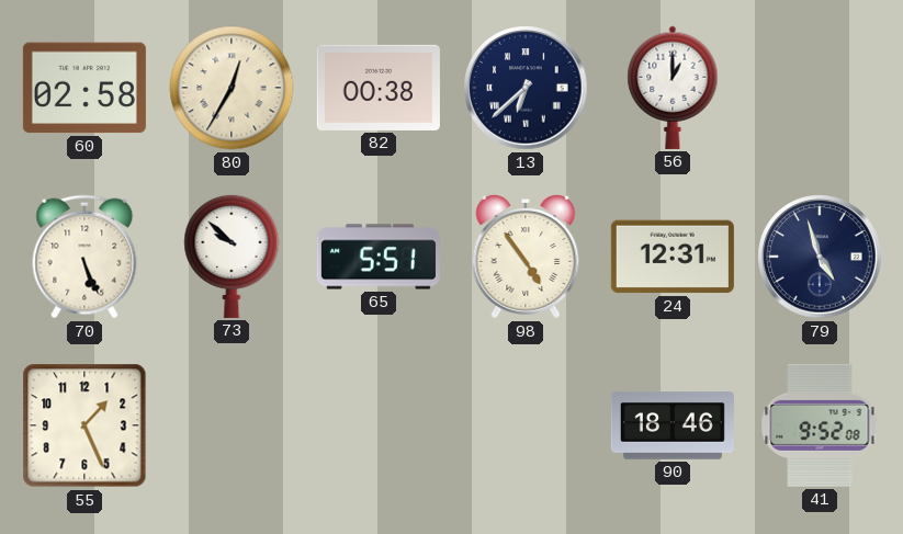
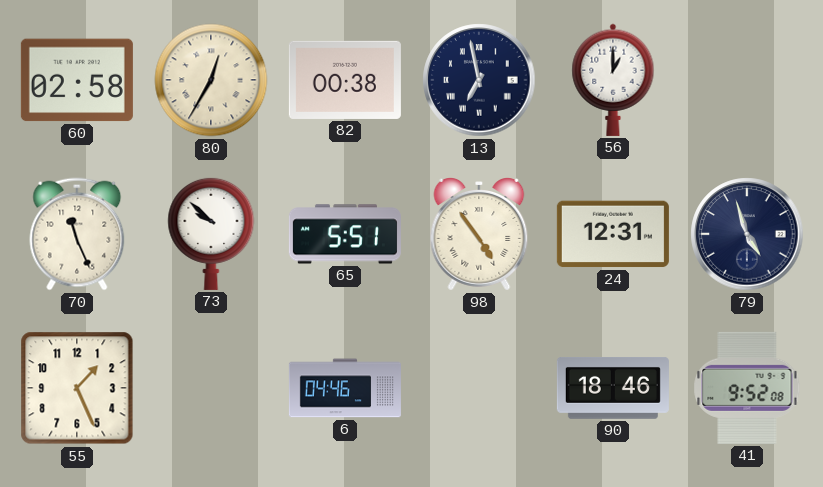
13: 6:38 -> 6:58 (479, 80)
70: 5:26 -> 11:26 (77, 234)
6: none -> 04:46 (345, 388)
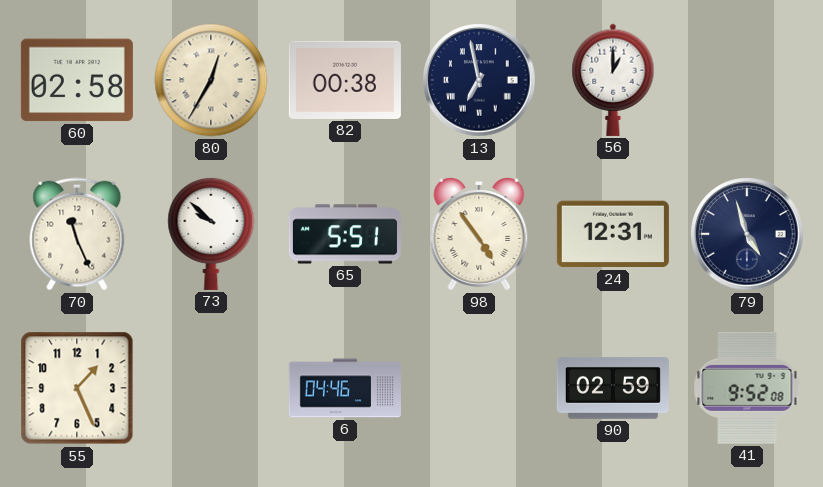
90: 18:46 -> 02:59 (613, 389)
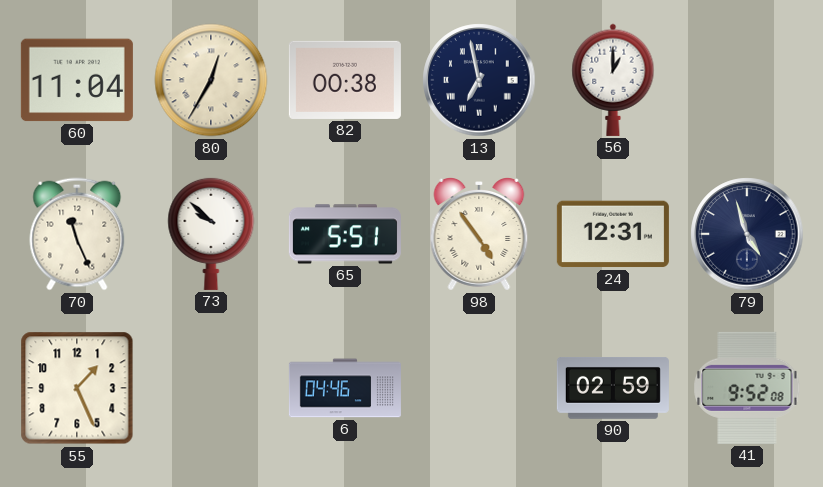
60: 02:58 -> 11:04 (77, 80)
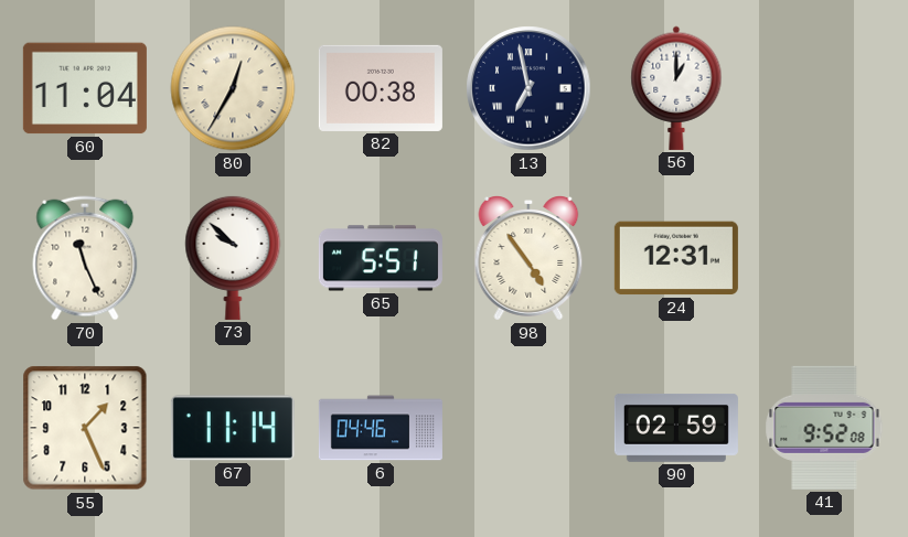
79: 4:57 -> none (747, 234)
67: none -> 11:14 (233, 428)
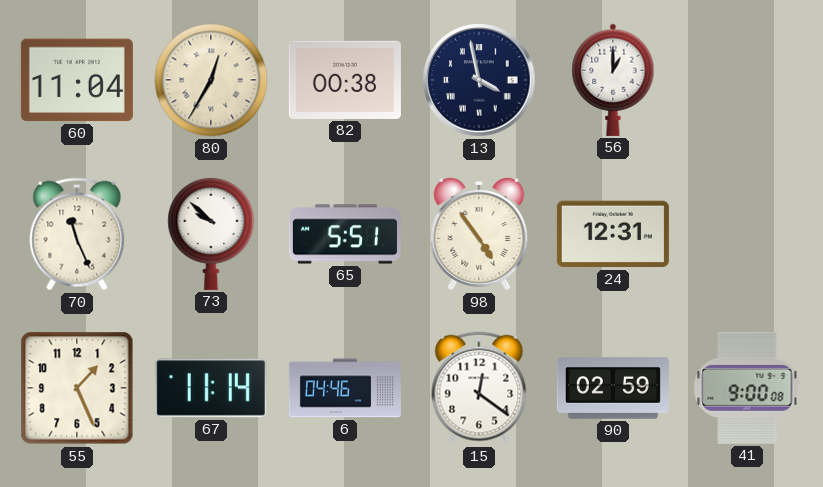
13: 6:58 -> 3:58 (479, 80)
15: none -> 12:21 (479, 388)
41: 9:52 -> 9:00 (747, 388)
